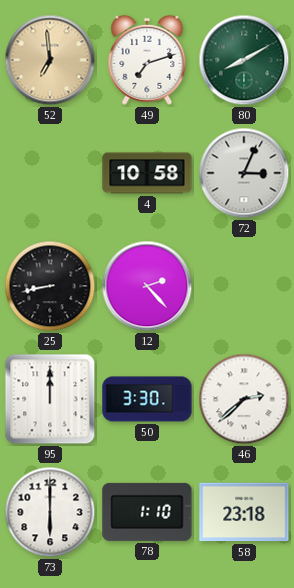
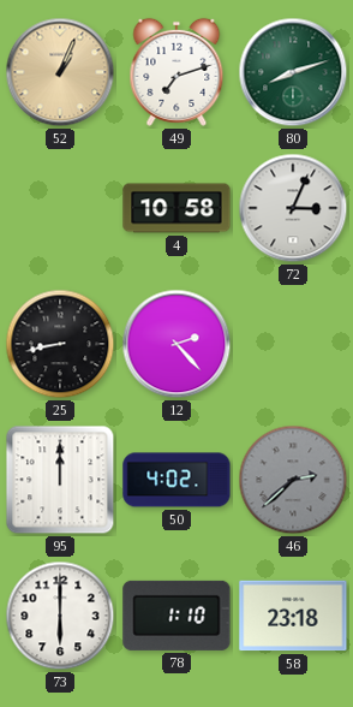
52: 6:59 -> 1:04 (60, 72)
80: 8:10 -> 8:12 (293, 72)
50: 3:30 -> 4:02 (176, 480)
46 dial: white -> grey (293, 480)
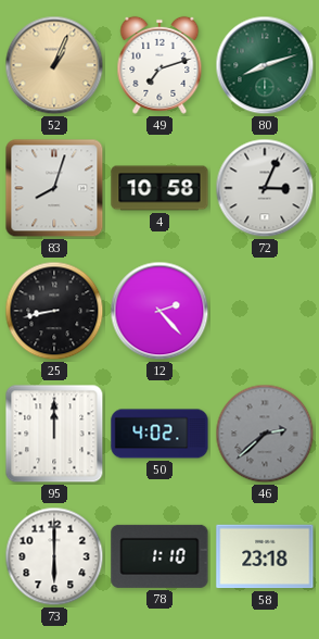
83: none -> 8:03 (54, 188)
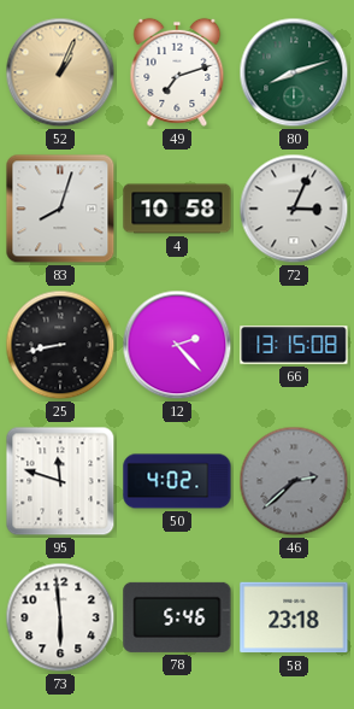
66: none -> 13:15 (294, 345)
95: 12:00 -> 11:48 (60, 481)
73: 6:00 -> 5:59 (60, 617)
78: 1:10 -> 5:46 (177, 617)
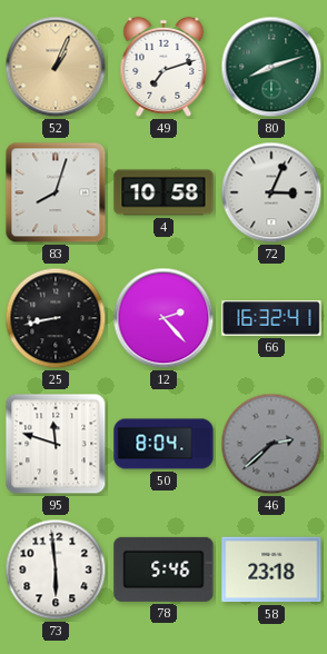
66: 13:15 -> 16:32 (271, 318)
50: 4:02 -> 8:04 (163, 444)
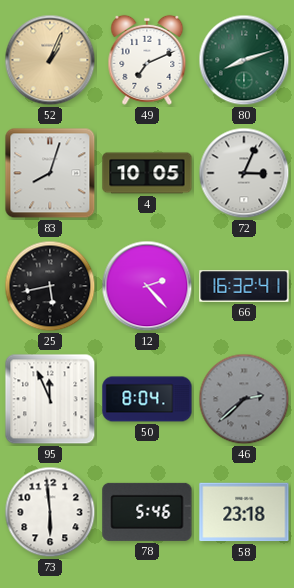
49: 7:12 -> 7:11 (147, 60)
4: 10:58 -> 10:05 (147, 173)
25: 8:43 -> 5:43 (50, 286)
95: 11:48 -> 11:56 (50, 399)
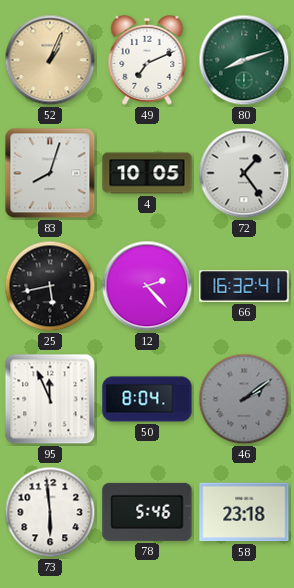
72: 3:04 -> 1:24 (244, 173)
46: 2:38 -> 2:09 (244, 399)
